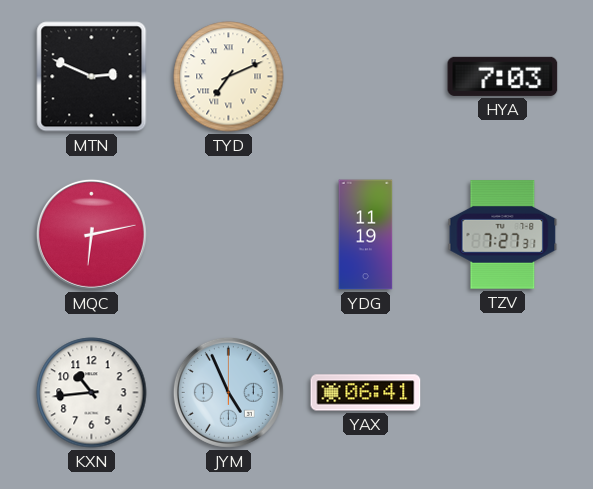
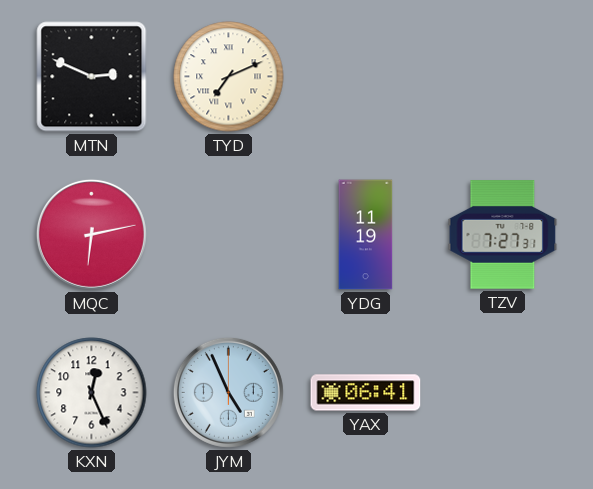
HYA: 7:03 -> none (503, 76)
KXN: 10:44 -> 12:26 (92, 393)
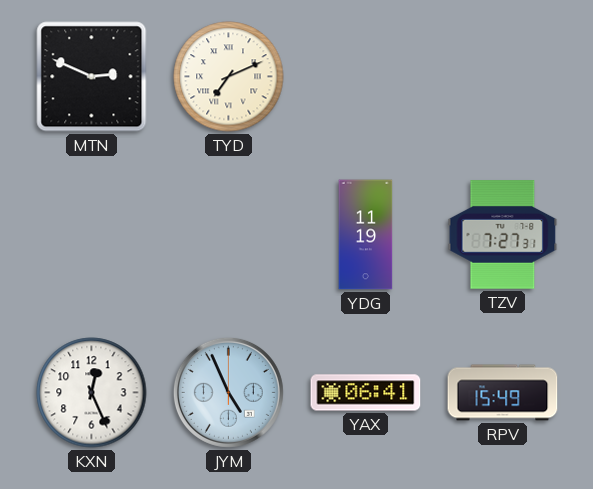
MQC: 6:13 -> none (91, 234)
RPV: none -> 15:49 (503, 393)
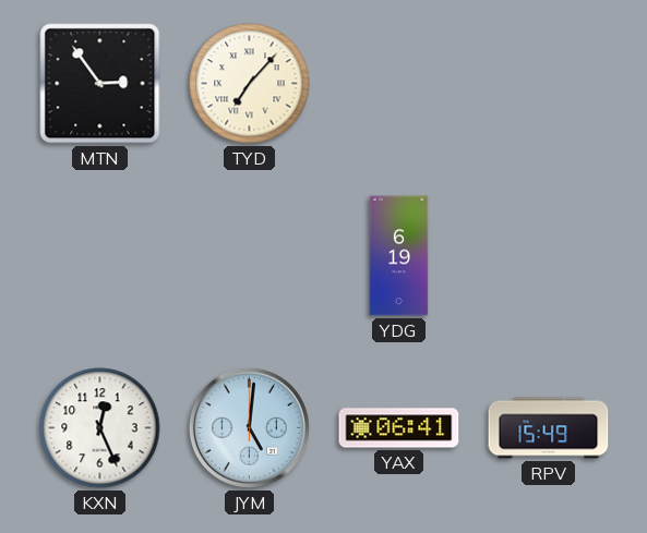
MTN: 2:49 -> 2:54 (100, 84)
TYD: 7:11 -> 7:07 (250, 84)
YDG: 11:19 -> 6:19 (399, 256)
TZV: 7:27 -> none (503, 235)
JYM: 4:56 -> 5:01 (249, 427)
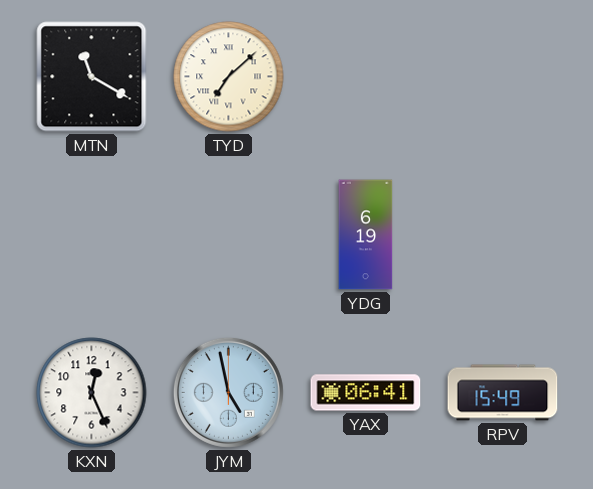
MTN: 2:54 -> 11:20 (92, 77)
TYD: 7:07 -> 7:08 (229, 77)
JYM: 5:01 -> 4:58 (228, 392)
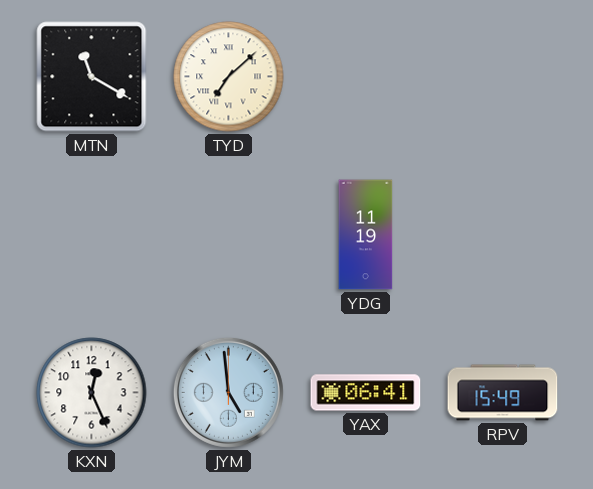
YDG: 6:19 -> 11:19 (366, 235)
JYM: 4:58 -> 4:59 (228, 392)
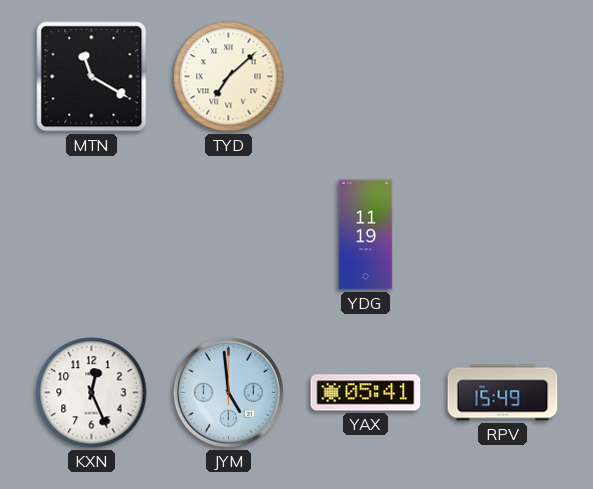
YAX: 06:41 -> 05:41 (366, 393)
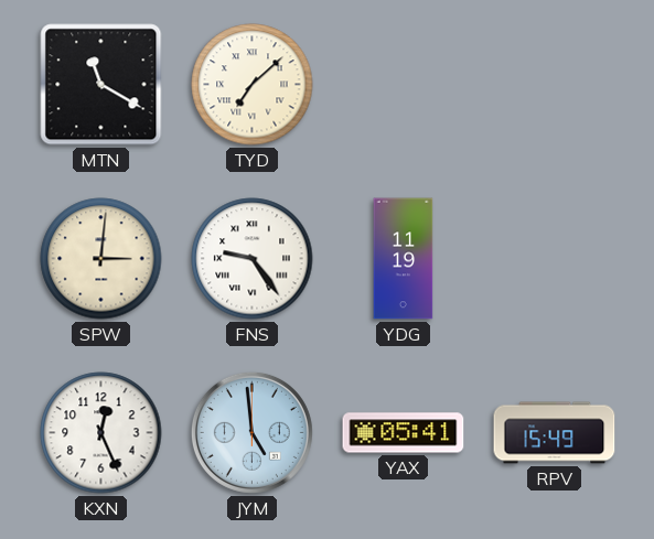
SPW: none -> 3:01 (101, 259)
FNS: none -> 9:24 (253, 259)
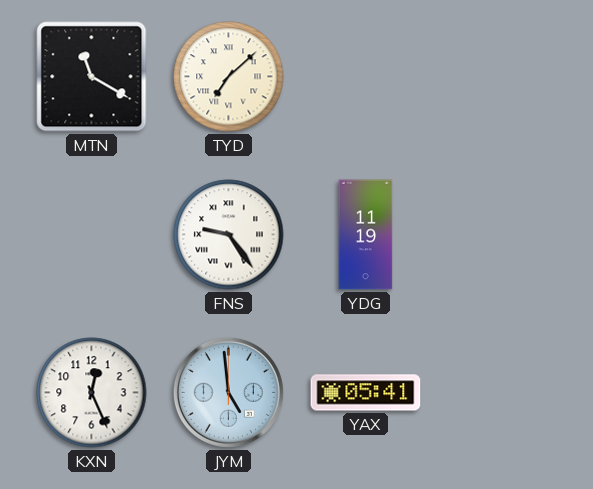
SPW: 3:01 -> none (101, 259)
RPV: 15:49 -> none (555, 433)
